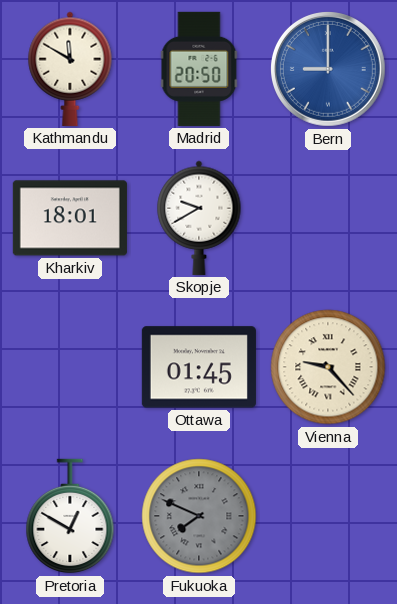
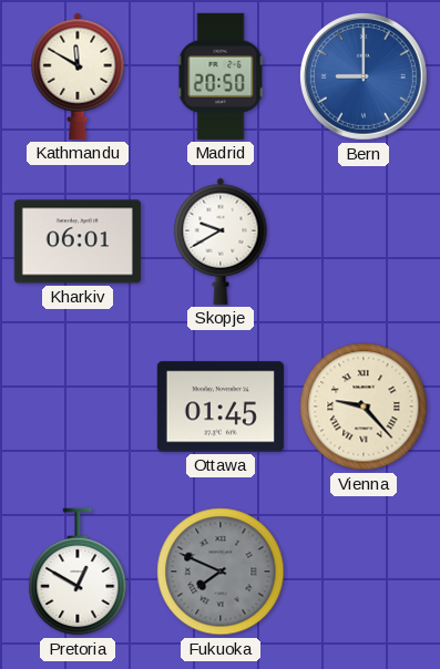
Kharkiv: 18:01 -> 06:01 (78, 241)
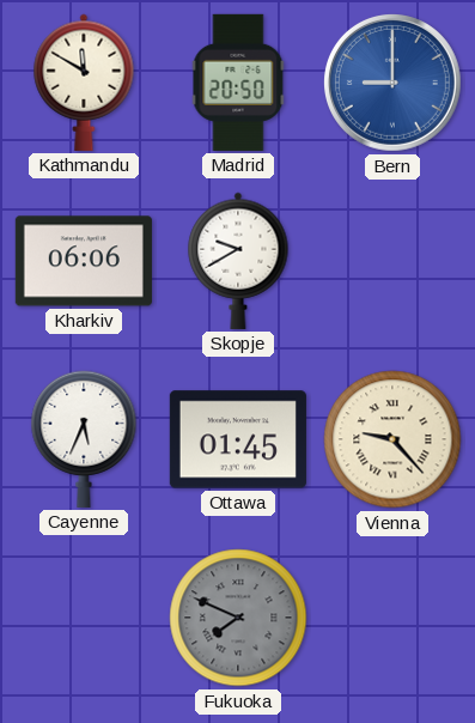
Kharkiv: 06:01 -> 06:06 (84, 261)
Cayenne: none -> 5:34 (84, 439)
Pretoria: 12:50 -> none (78, 572)
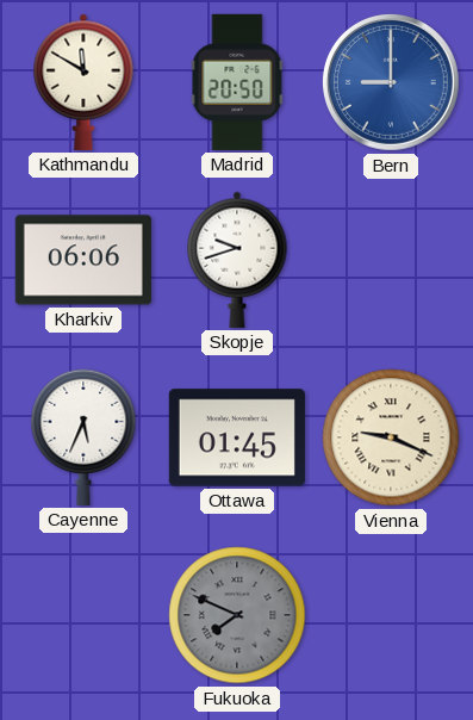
Skopje: 9:40 -> 9:42 (237, 260)
Vienna: 9:23 -> 9:19 (391, 437)
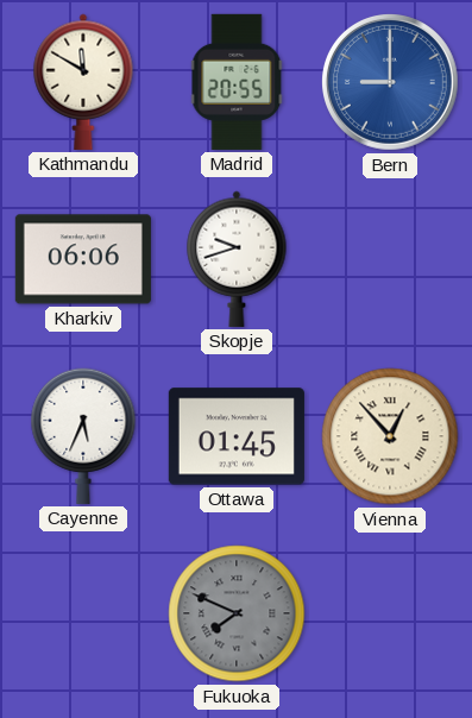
Madrid: 20:50 -> 20:55 (237, 82)
Vienna: 9:19 -> 12:53 (390, 436)
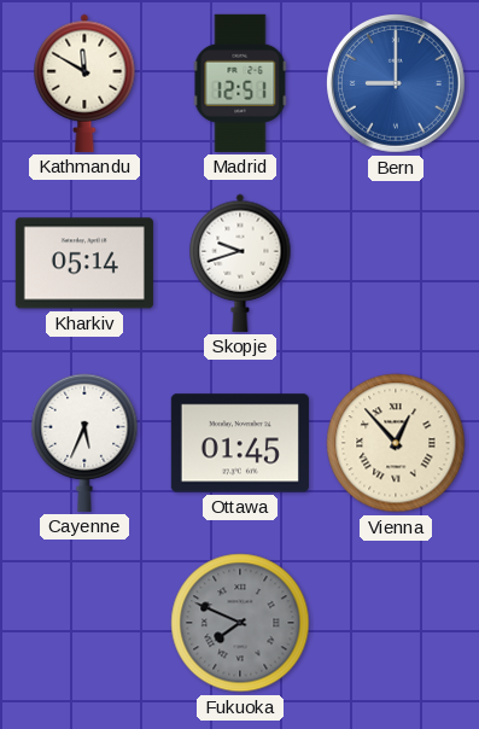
Madrid: 20:55 -> 12:51 (240, 83)
Kharkiv: 06:06 -> 05:14 (84, 263)
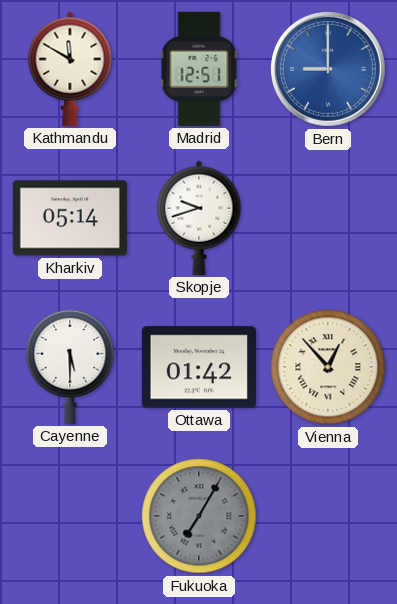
Cayenne: 5:34 -> 5:30 (70, 367)
Ottawa: 01:45 -> 01:42 (199, 367)
Fukuoka: 7:49 -> 7:05 (199, 516)
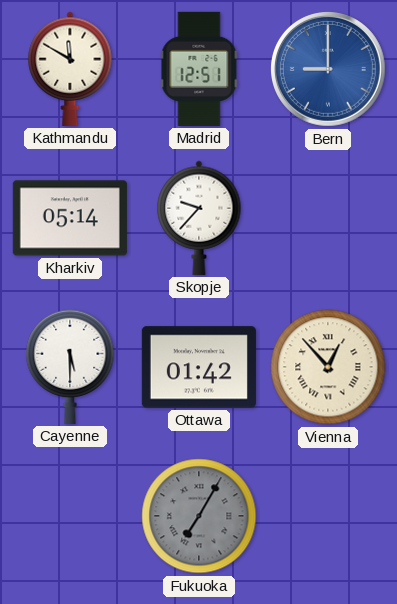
Skopje: 9:42 -> 9:37 (199, 218)
